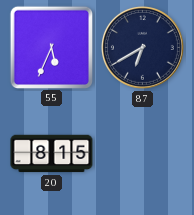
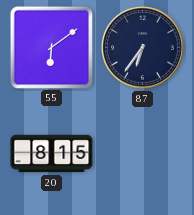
55: 5:34 -> 6:09 (51, 47)
87: 6:40 -> 6:36 (142, 47)
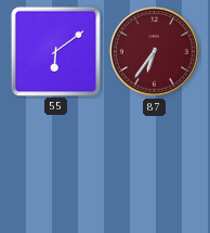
87 dial: navy -> burgundy (154, 51)
20: 8:15 -> none (52, 154)
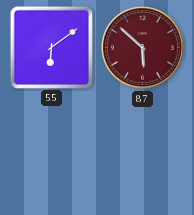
87: 6:36 -> 5:52 (142, 47)
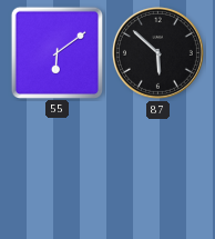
87 dial: burgundy -> black (157, 52)
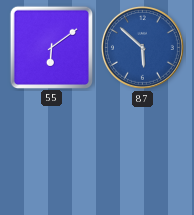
87 dial: black -> blue (142, 47)
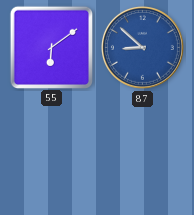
87: 5:52 -> 8:52 (142, 47)
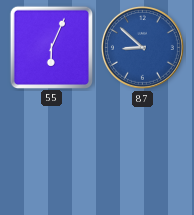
55: 6:09 -> 6:04 (51, 47)
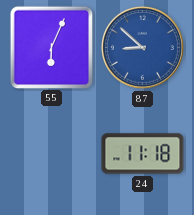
24: none -> 11:18 (143, 154)
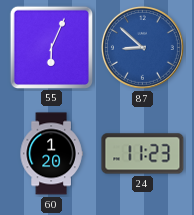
60: none -> 1:20 (51, 154)
24: 11:18 -> 11:23 (143, 154)
